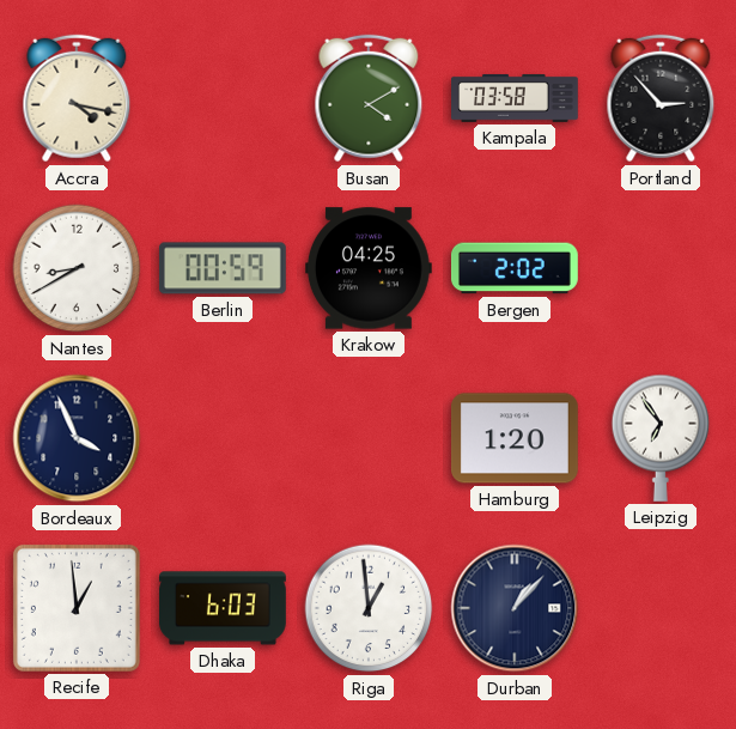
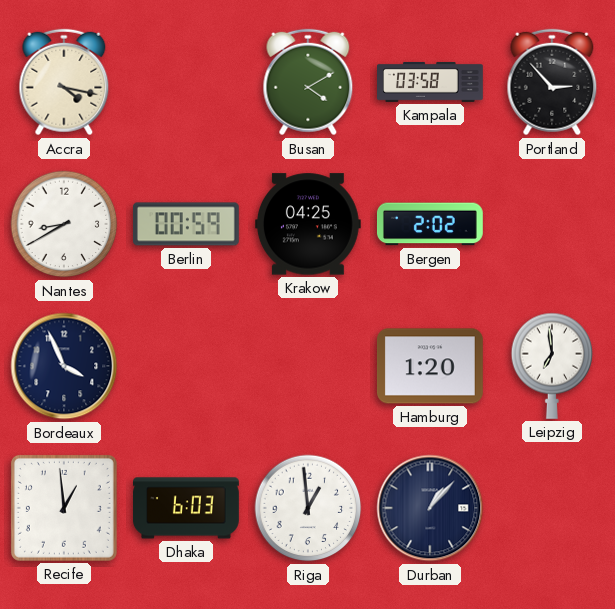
Leipzig: 6:54 -> 6:59 (552, 366)
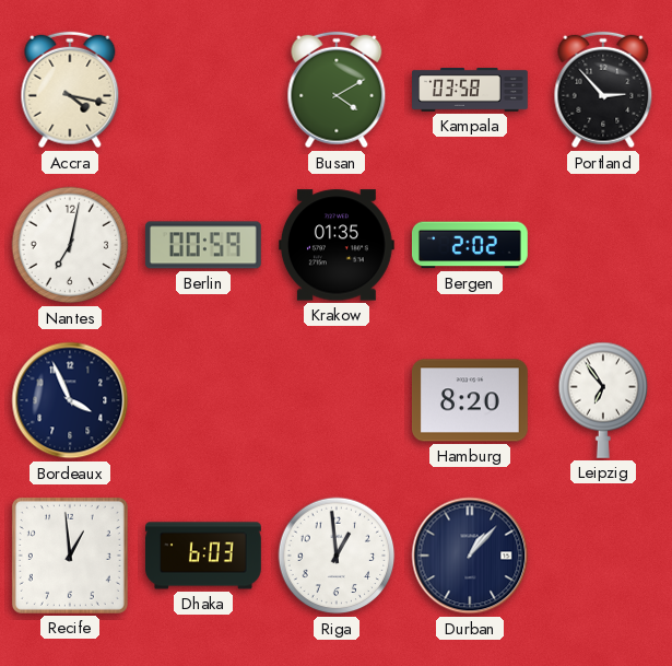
Nantes: 8:40 -> 7:02 (70, 245)
Krakow: 04:25 -> 01:35 (337, 245)
Hamburg: 1:20 -> 8:20 (470, 400)
Leipzig: 6:59 -> 6:54 (603, 400)
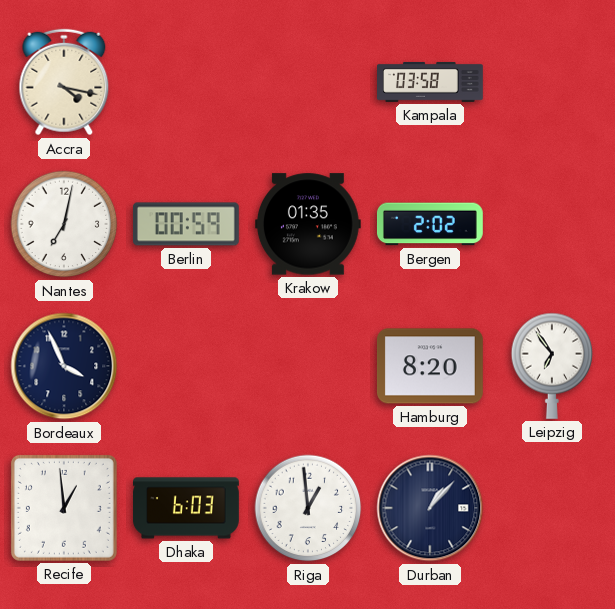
Busan: 4:10 -> none (337, 90)
Portland: 2:53 -> none (603, 90)
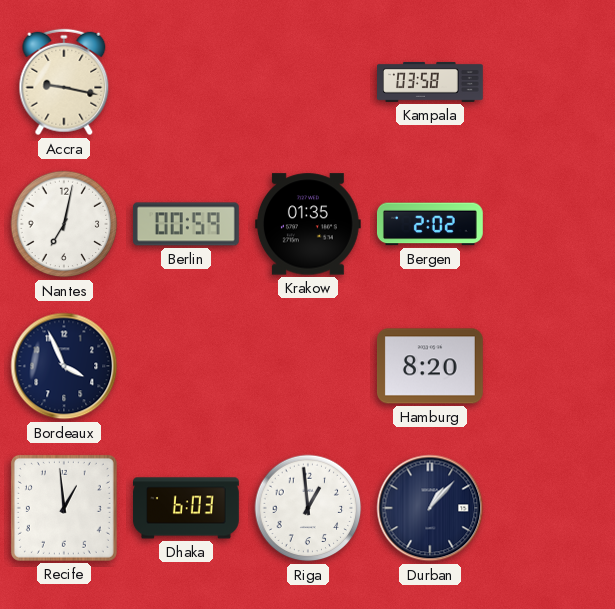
Accra: 4:17 -> 9:17 (64, 82)
Leipzig: 6:54 -> none (552, 366)
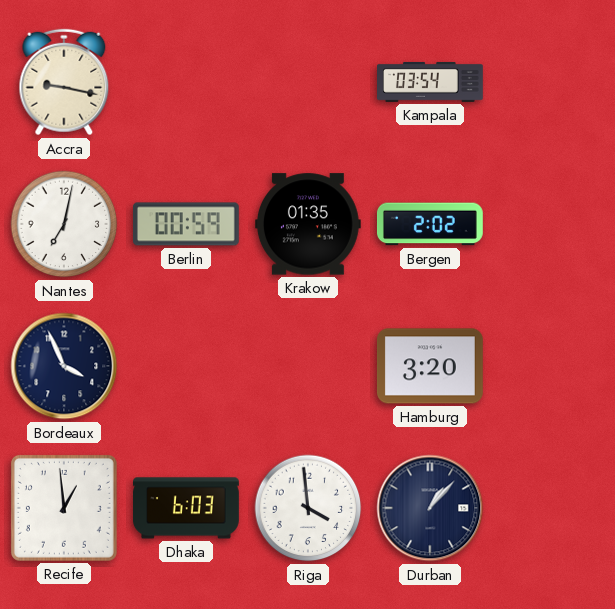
Kampala: 03:58 -> 03:54 (431, 82)
Hamburg: 8:20 -> 3:20 (430, 366)
Riga: 12:59 -> 3:59 (308, 508)
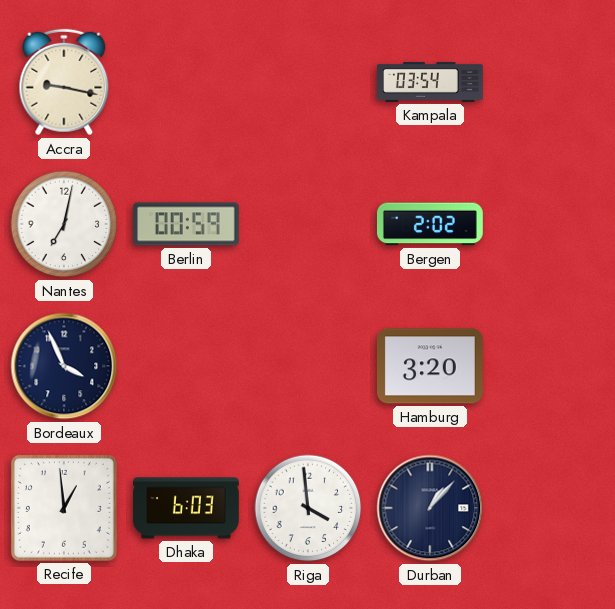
Krakow: 01:35 -> none (308, 224)
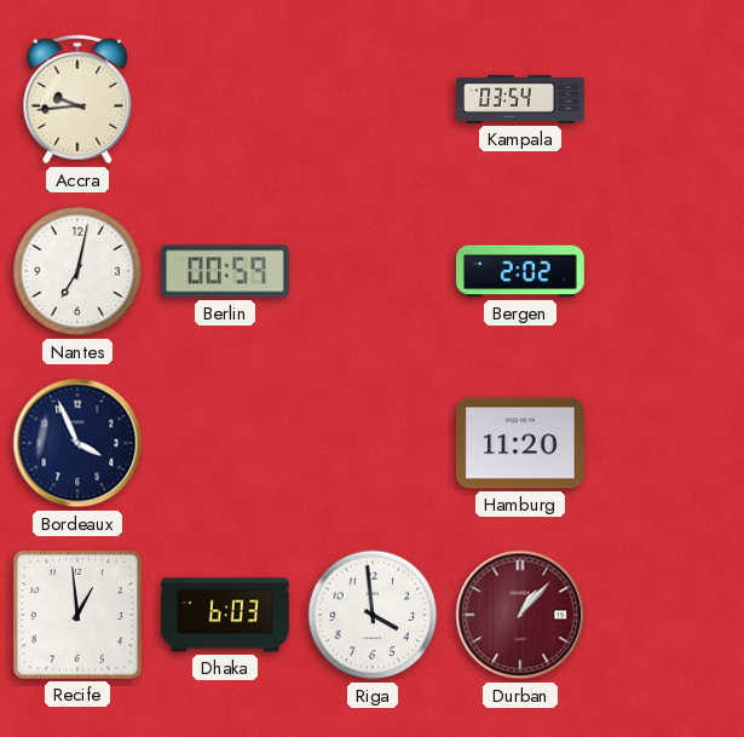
Accra: 9:17 -> 9:44 (77, 99)
Hamburg: 3:20 -> 11:20 (520, 443)
Durban dial: navy -> burgundy (520, 615)
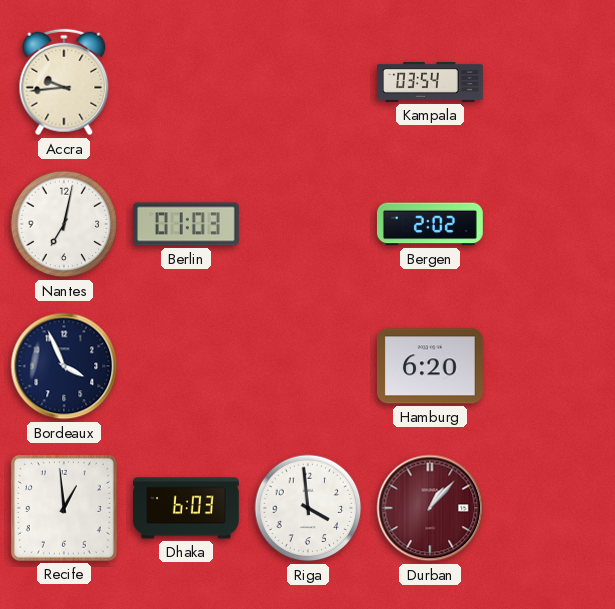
Berlin: 00:59 -> 01:03 (186, 224)
Hamburg: 11:20 -> 6:20 (430, 366)
